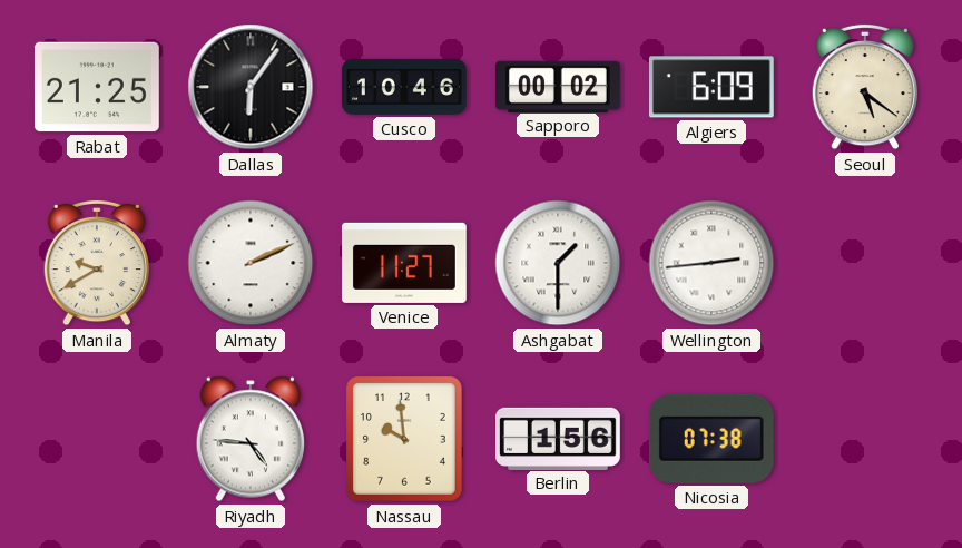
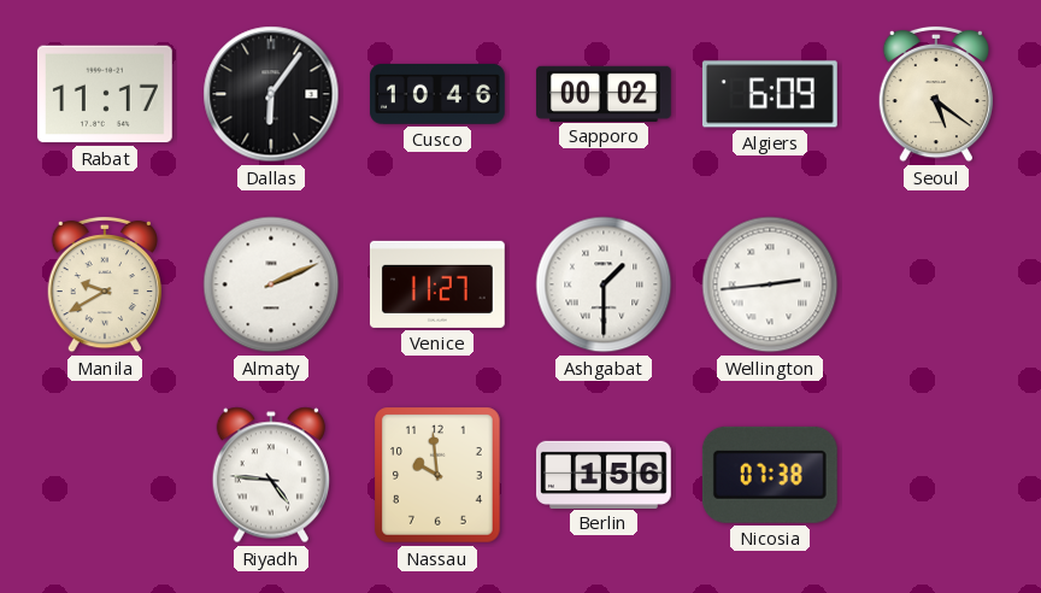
Rabat: 21:25 -> 11:17 (105, 94)
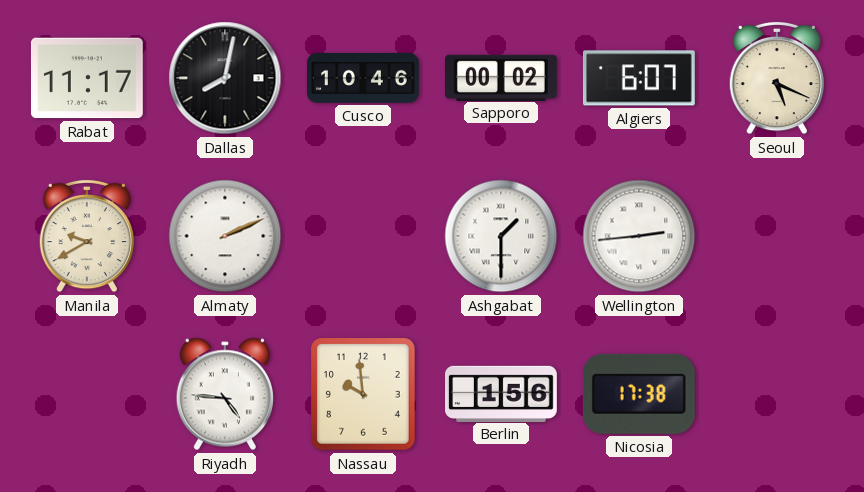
Dallas: 6:06 -> 8:02 (225, 78)
Algiers: 6:09 -> 6:07 (639, 78)
Seoul: 5:21 -> 5:19 (776, 78)
Venice: 11:27 -> none (437, 284)
Nicosia: 07:38 -> 17:38 (639, 394)
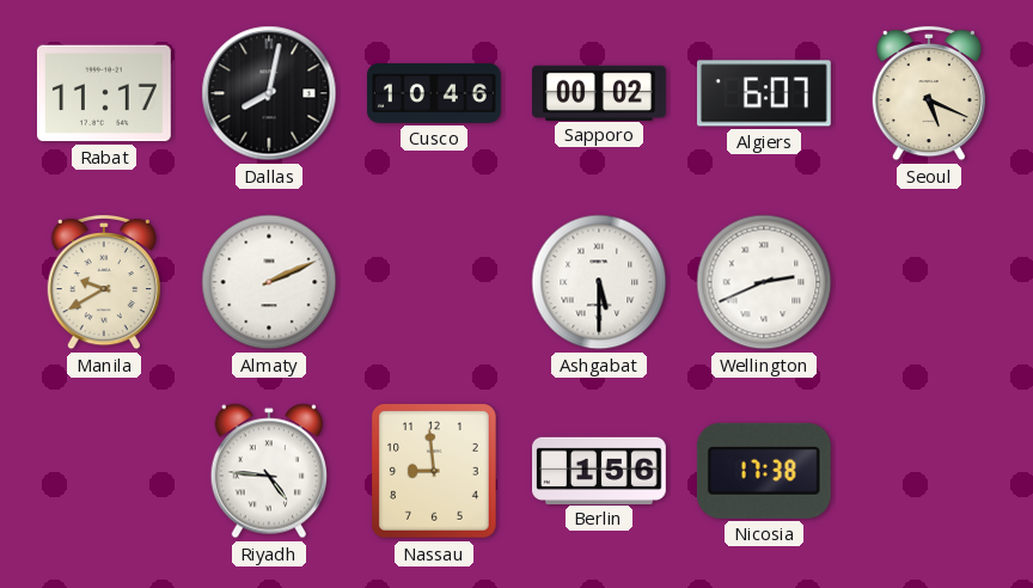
Ashgabat: 1:30 -> 5:30 (599, 282)
Wellington: 2:44 -> 2:41 (764, 282)
Nassau: 9:59 -> 8:59 (435, 471)
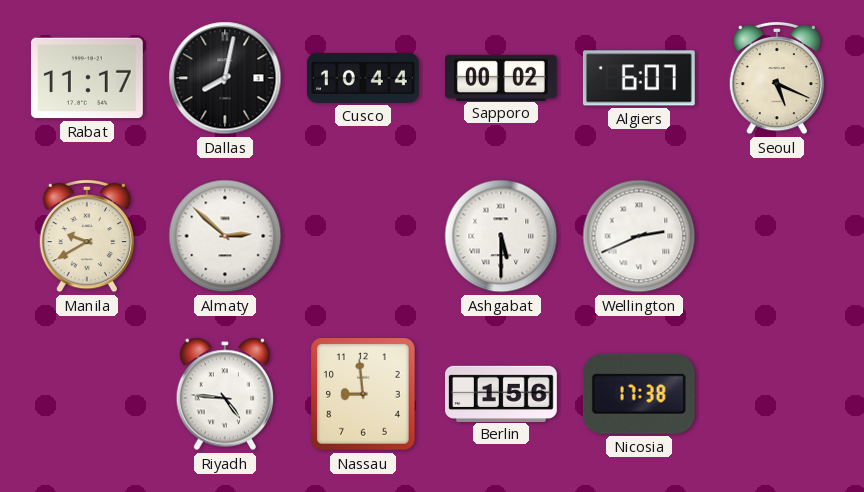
Cusco: 10:46 -> 10:44 (363, 78)
Almaty: 2:11 -> 2:52 (225, 236)
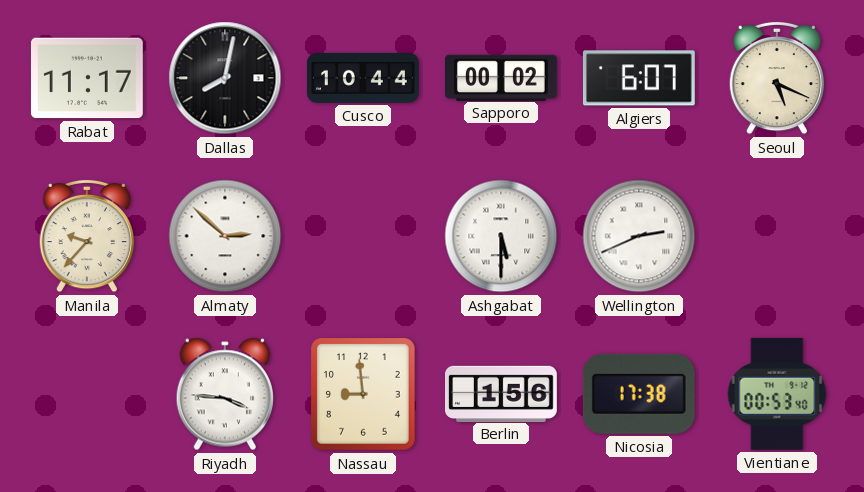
Manila: 9:40 -> 9:37 (86, 236)
Riyadh: 4:46 -> 3:46 (224, 394)
Vientiane: none -> 00:53 (777, 394)
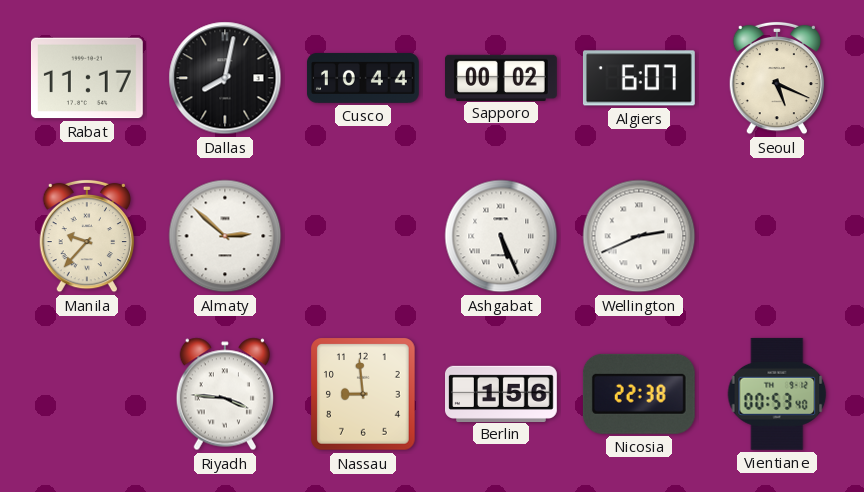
Ashgabat: 5:30 -> 5:26 (501, 236)
Nicosia: 17:38 -> 22:38 (639, 394)
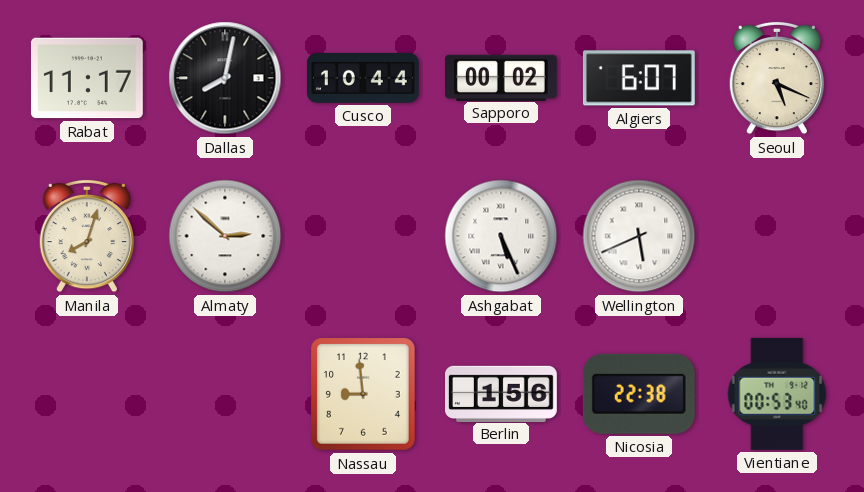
Manila: 9:37 -> 8:03 (86, 236)
Wellington: 2:41 -> 5:41 (639, 236)
Riyadh: 3:46 -> none (224, 394)
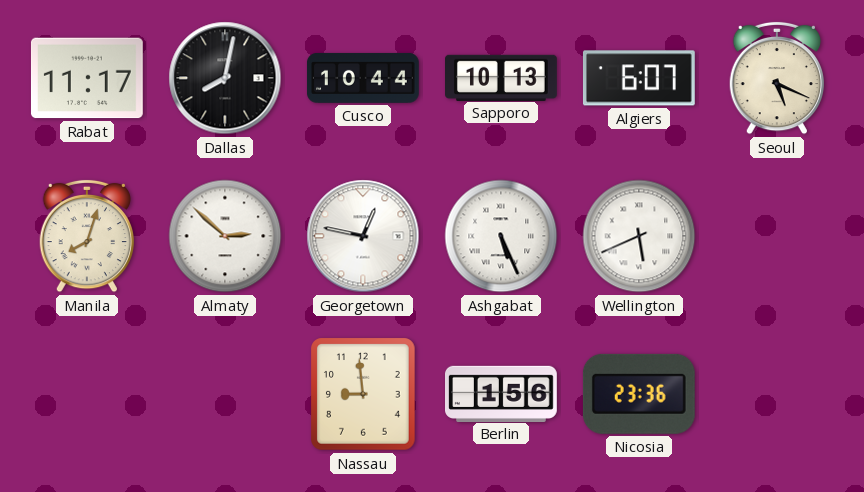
Sapporo: 00:02 -> 10:13 (502, 77)
Georgetown: none -> 12:47 (363, 236)
Nicosia: 22:38 -> 23:36 (639, 394)
Vientiane: 00:53 -> none (777, 394)
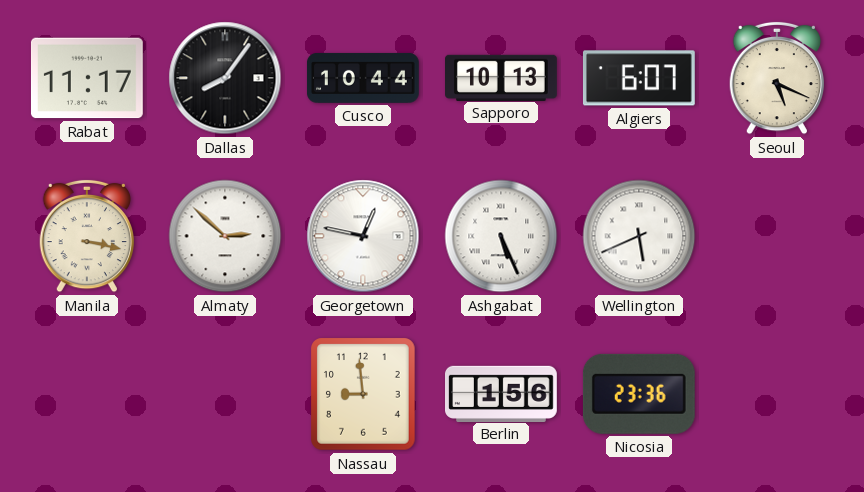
Dallas: 8:02 -> 8:06 (225, 78)
Manila: 8:03 -> 3:17 (86, 236)
